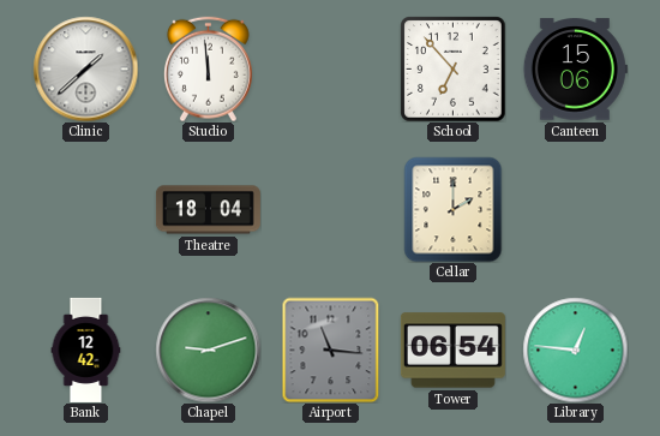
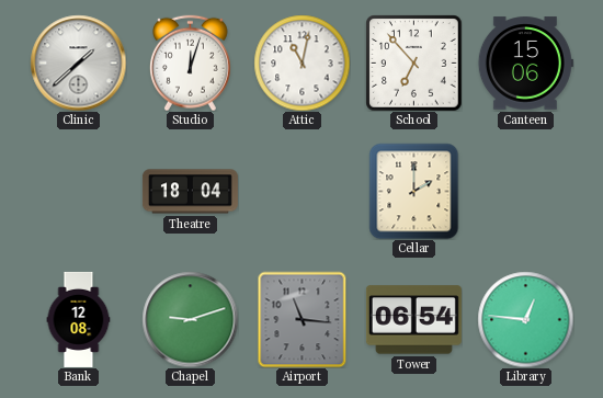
Studio: 11:59 -> 12:03 (190, 62)
Attic: none -> 11:02 (301, 62)
Bank: 12:42 -> 12:08 (79, 319)
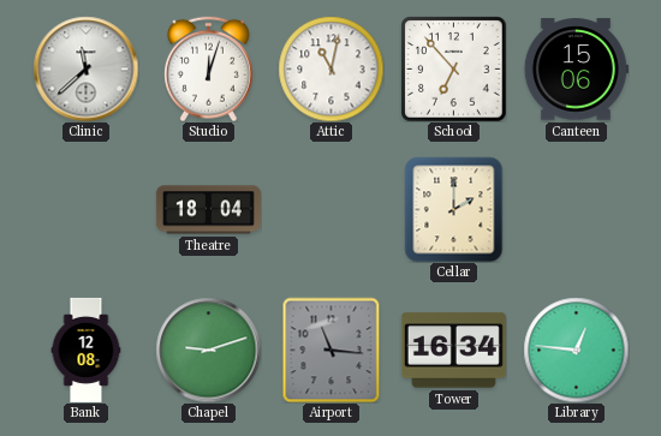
Clinic: 1:38 -> 11:38 (85, 68)
Tower: 06:54 -> 16:34 (453, 351)
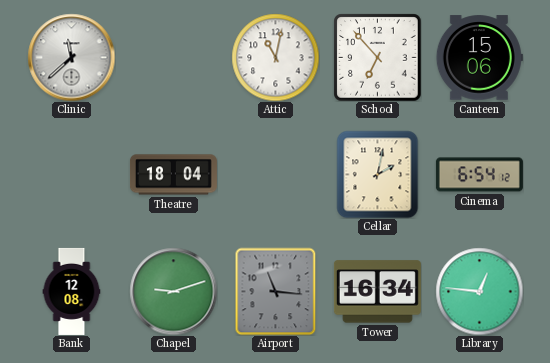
Studio: 12:03 -> none (208, 68)
Cellar: 2:00 -> 2:02 (378, 174)
Cinema: none -> 6:54 (479, 175)
